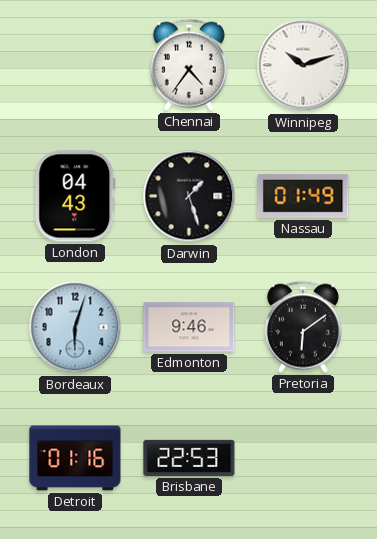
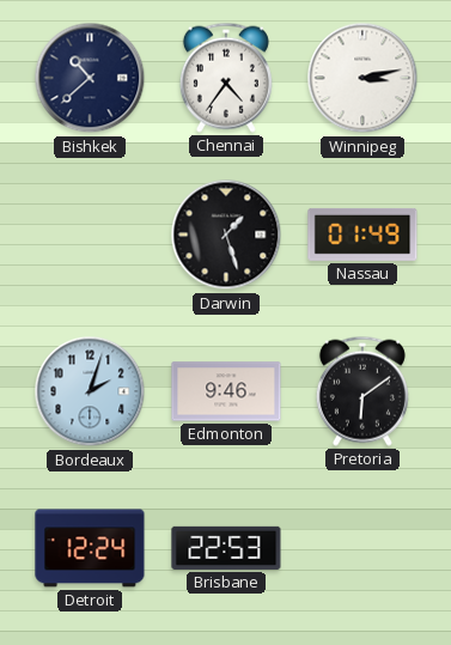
Bishkek: none -> 10:38 (90, 78)
Winnipeg: 10:12 -> 3:13 (362, 78)
London: 04:43 -> none (75, 196)
Bordeaux: 6:03 -> 2:03 (90, 391)
Detroit: 01:16 -> 12:24 (90, 548)
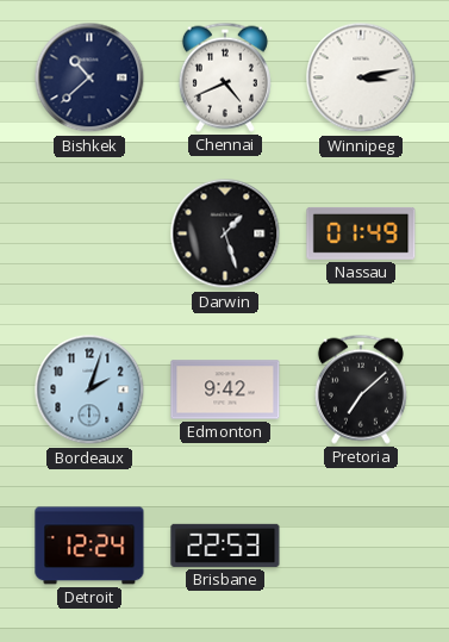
Chennai: 4:36 -> 4:41 (225, 77)
Edmonton: 9:46 -> 9:42 (225, 389)
Pretoria: 6:09 -> 7:08 (361, 389)
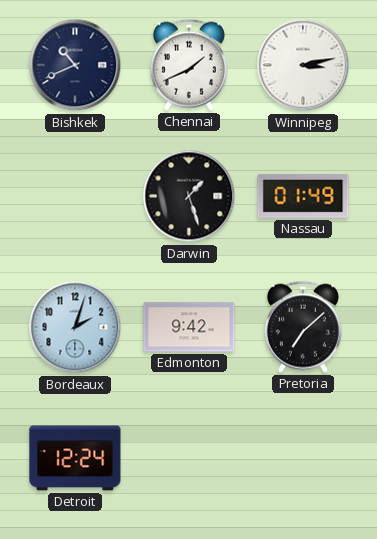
Bishkek: 10:38 -> 10:41 (75, 65)
Chennai: 4:41 -> 1:41 (189, 65)
Brisbane: 22:53 -> none (225, 546)
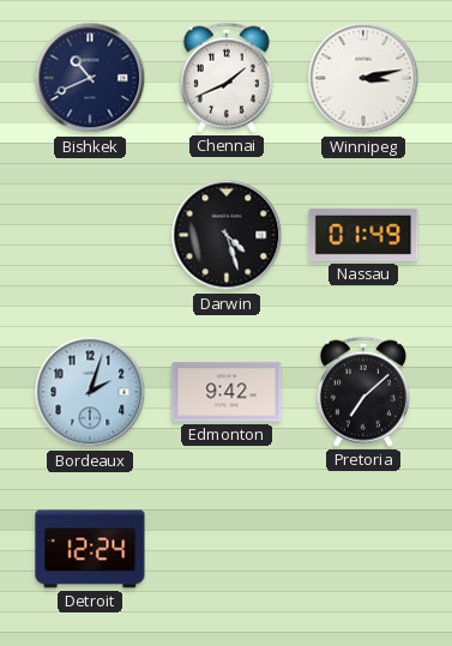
Darwin: 1:27 -> 4:27 (227, 235)
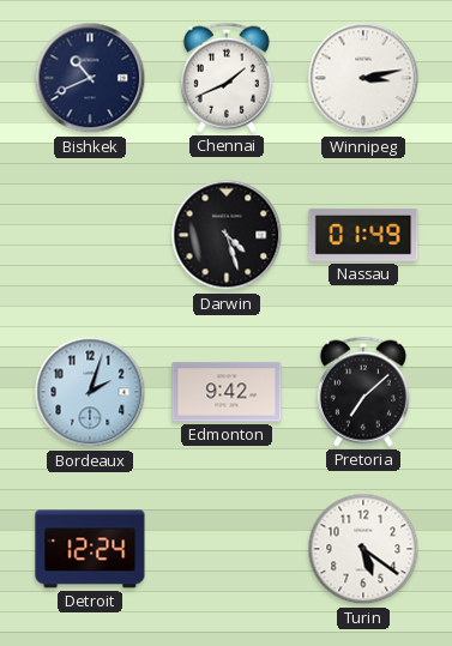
Turin: none -> 5:21 (363, 549)
